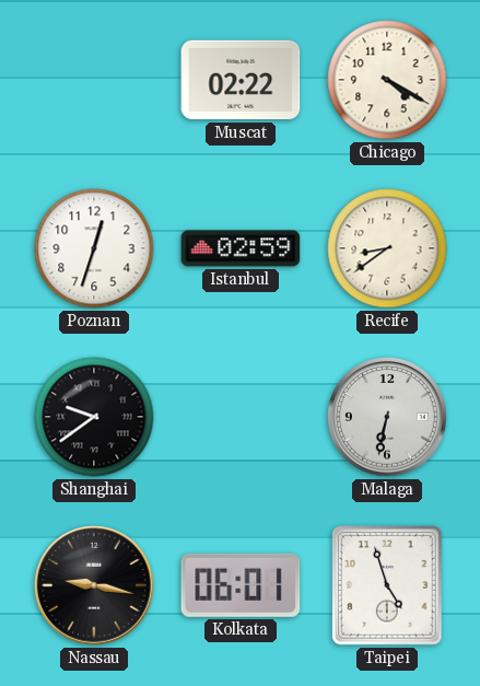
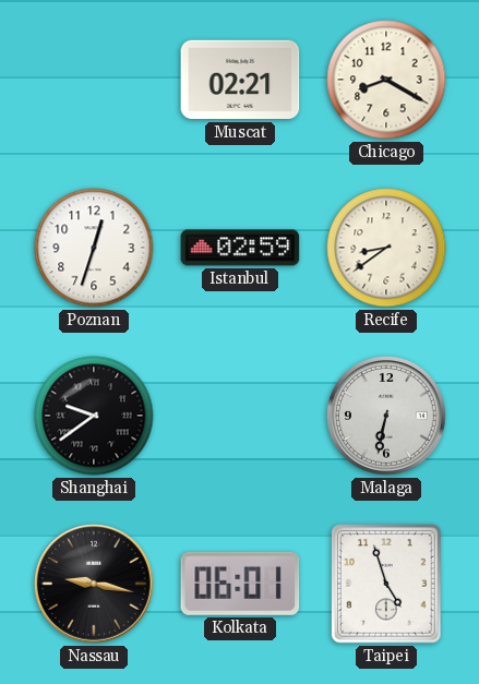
Muscat: 02:22 -> 02:21 (240, 80)
Chicago: 4:20 -> 8:20 (386, 80)
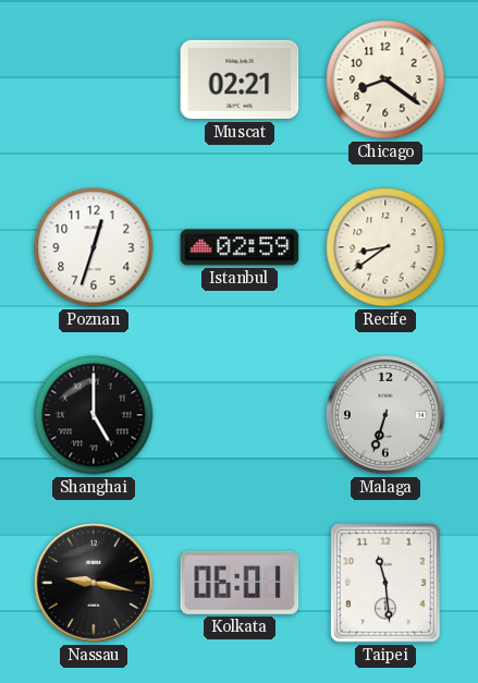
Chicago: 8:20 -> 8:21 (385, 80)
Shanghai: 9:39 -> 5:00 (94, 415)
Malaga: 6:32 -> 6:33 (385, 415)
Taipei: 4:57 -> 11:29 (385, 583)
